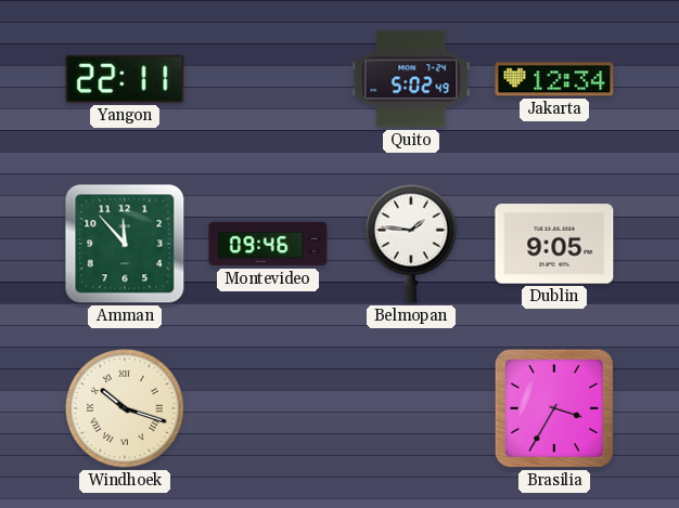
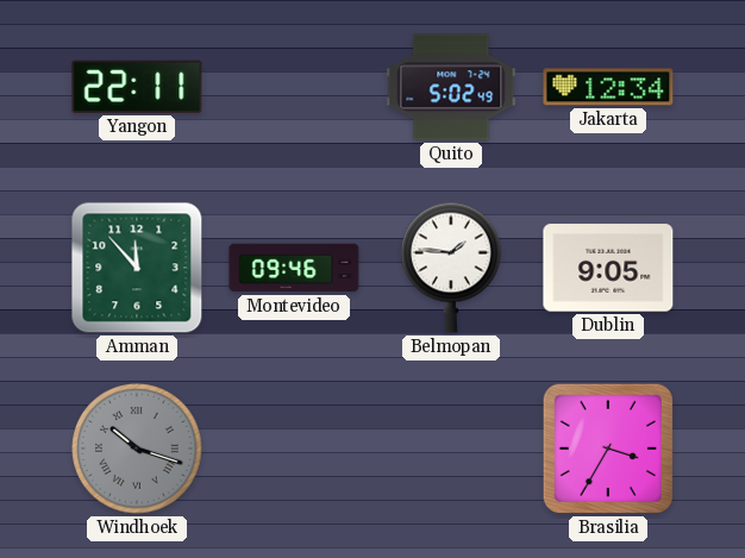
Windhoek dial: cream -> grey (137, 449)
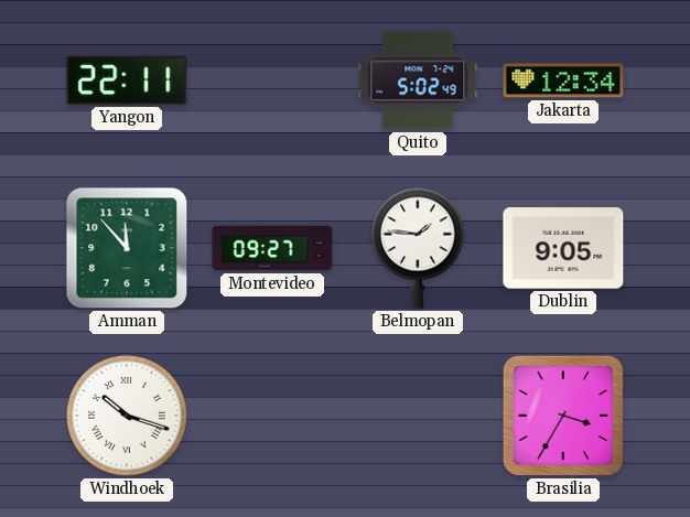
Montevideo: 09:46 -> 09:27 (272, 248)
Windhoek dial: grey -> white (127, 416)
